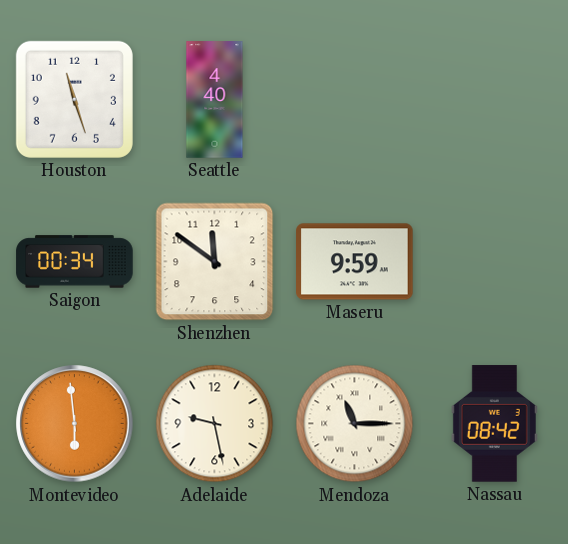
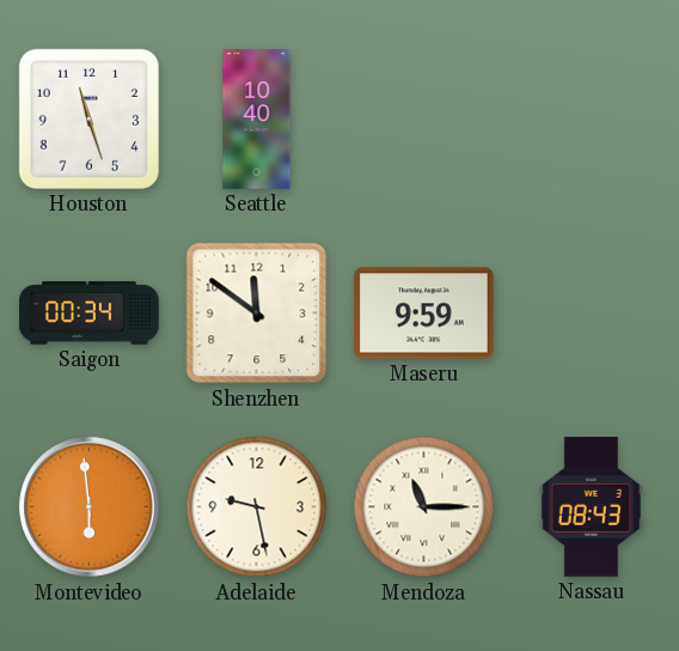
Seattle: 4:40 -> 10:40 (257, 120)
Nassau: 08:42 -> 08:43 (591, 507)
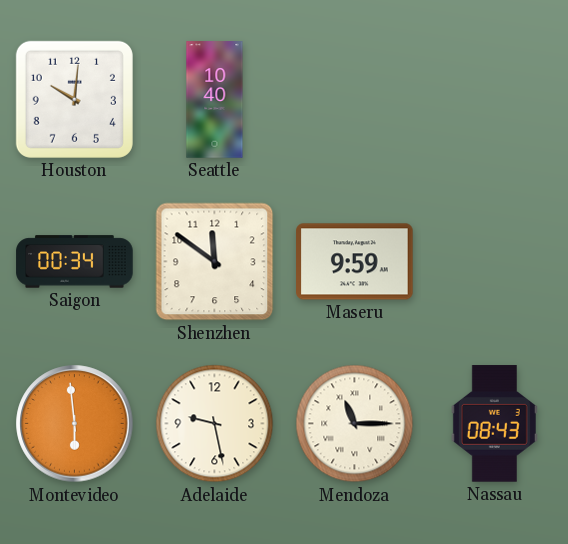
Houston: 11:27 -> 10:01 (74, 99)
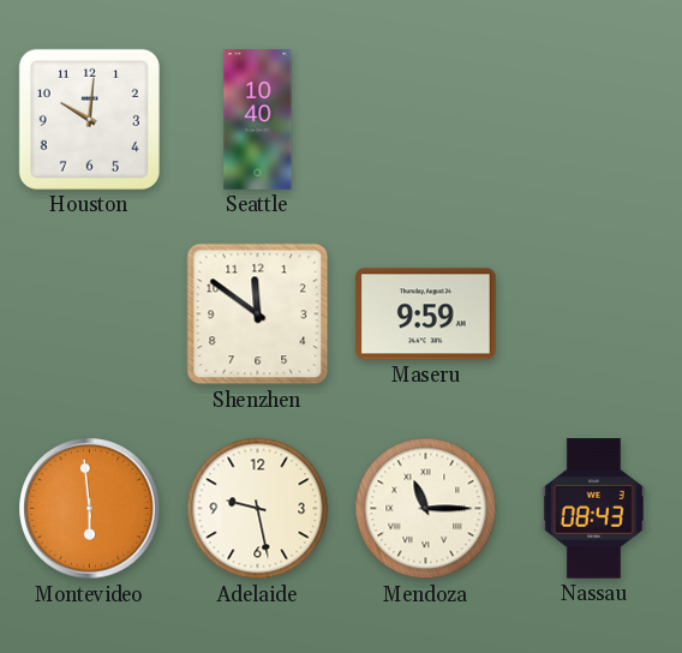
Saigon: 00:34 -> none (75, 262)
